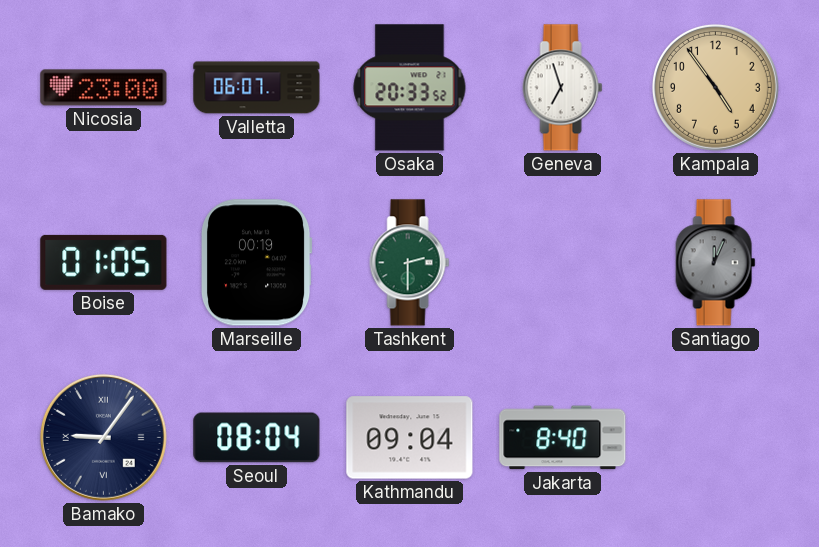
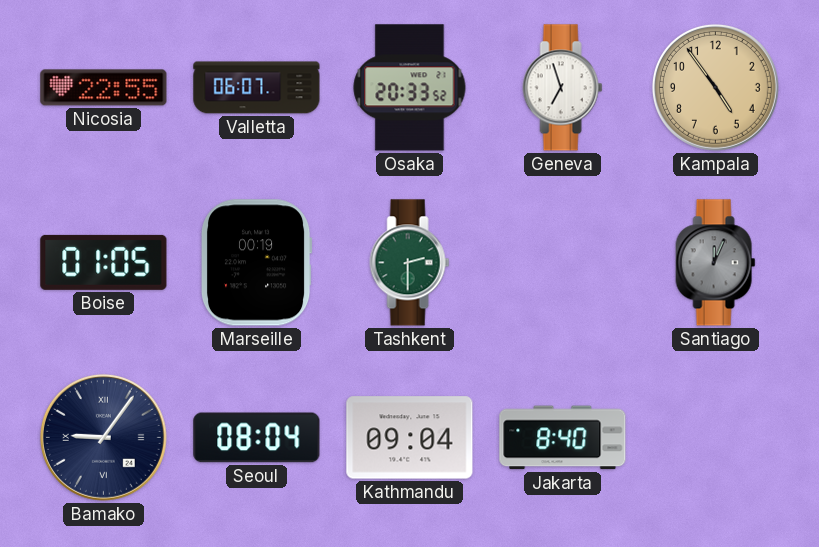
Nicosia: 23:00 -> 22:55 (104, 88)
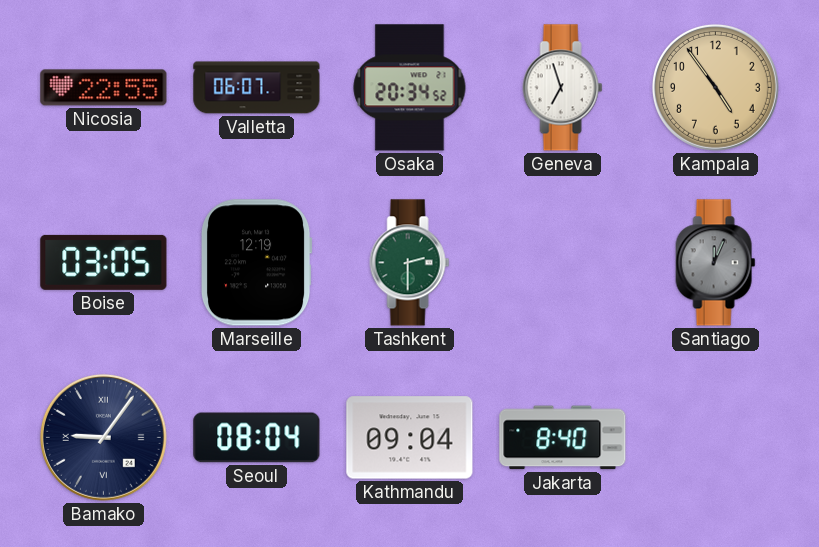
Osaka: 20:33 -> 20:34 (410, 88)
Boise: 01:05 -> 03:05 (104, 262)
Marseille: 00:19 -> 12:19 (256, 263)
